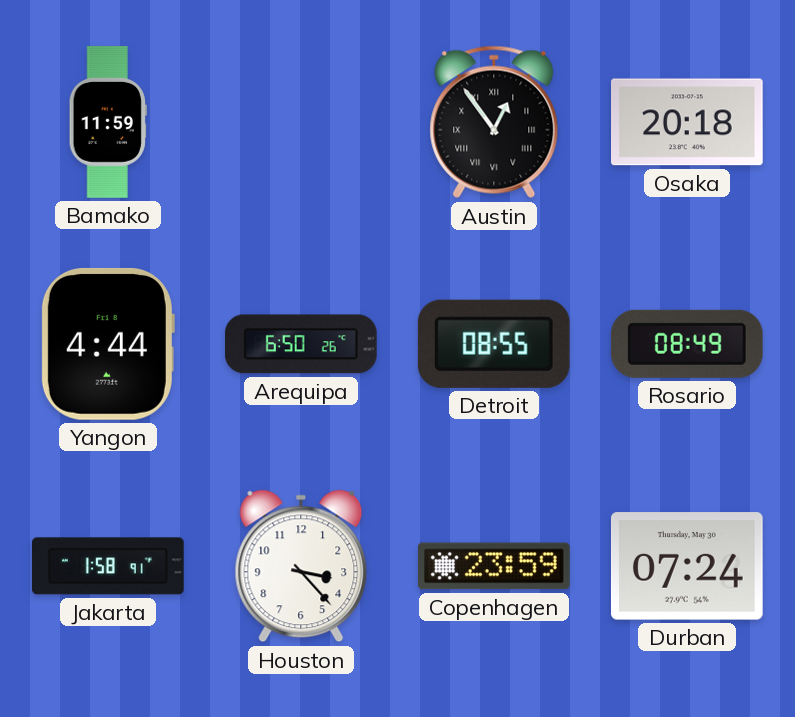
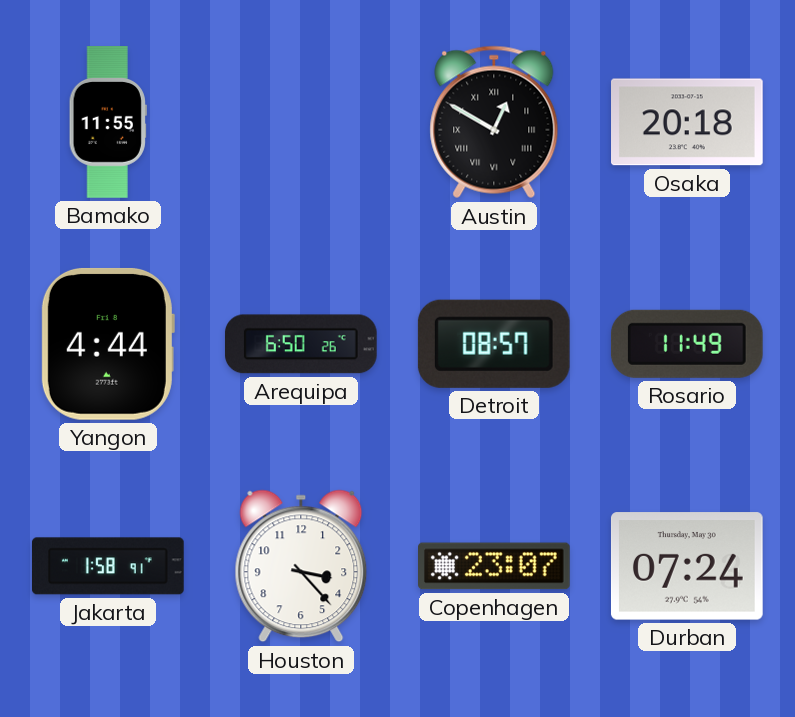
Bamako: 11:59 -> 11:55 (108, 122)
Austin: 12:54 -> 12:50 (494, 122)
Detroit: 08:55 -> 08:57 (494, 344)
Rosario: 08:49 -> 11:49 (687, 344)
Copenhagen: 23:59 -> 23:07 (495, 566)
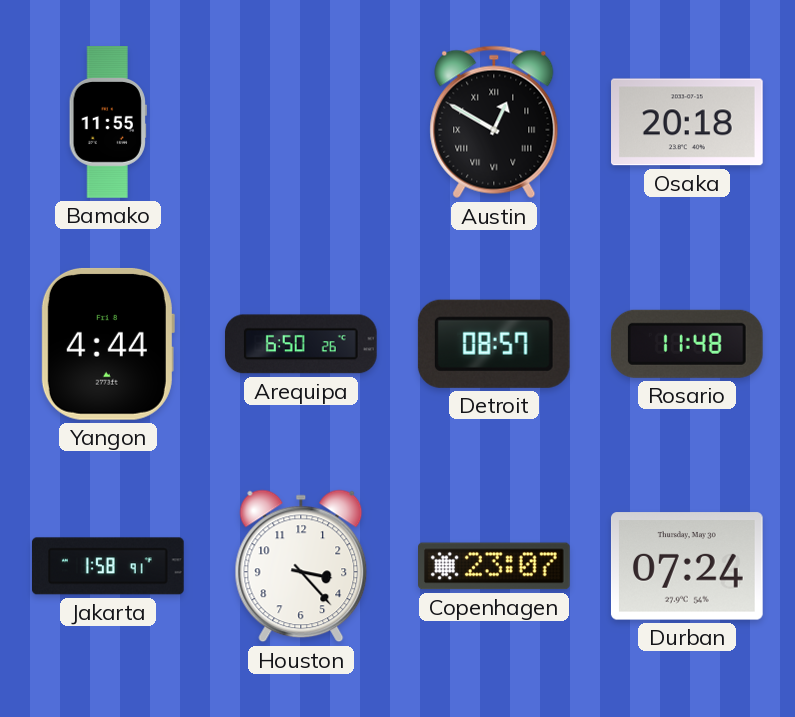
Rosario: 11:49 -> 11:48 (687, 344)
